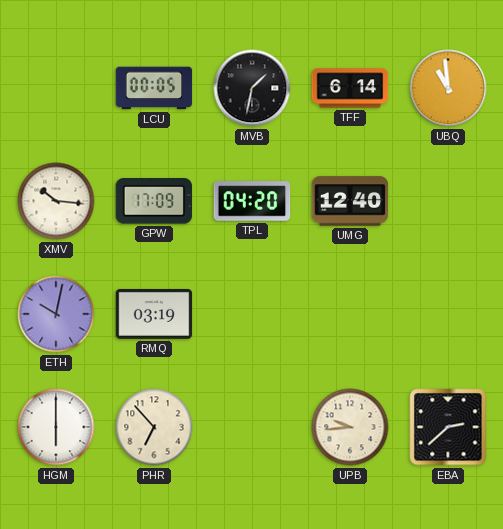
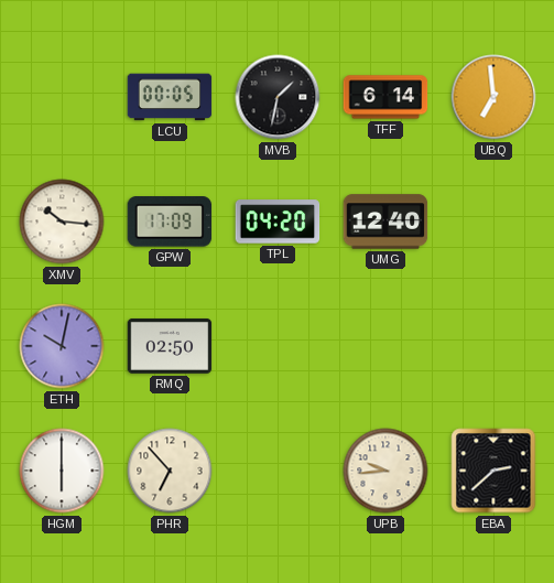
UBQ: 10:59 -> 6:59 (493, 97)
RMQ: 03:19 -> 02:50 (170, 346)
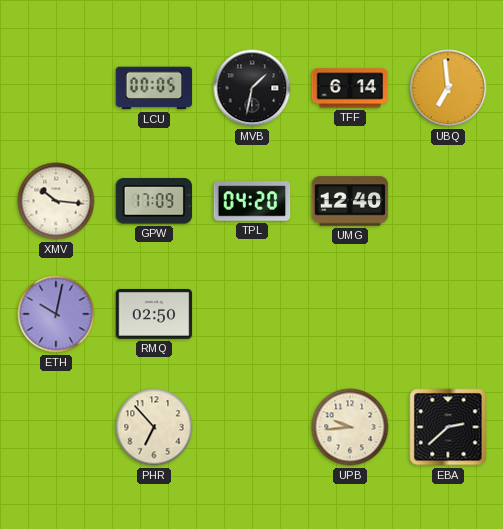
HGM: 6:00 -> none (62, 471)
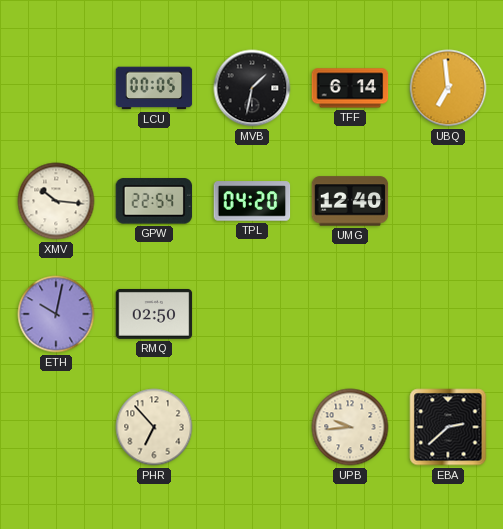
GPW: 17:09 -> 22:54 (154, 201)
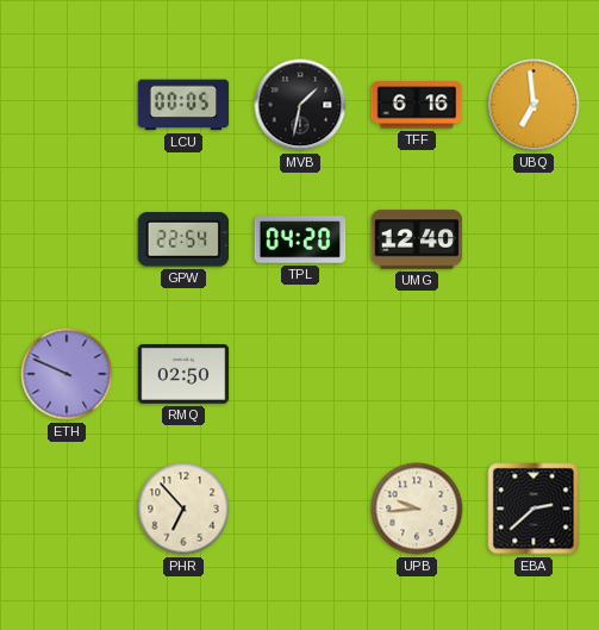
TFF: 6:14 -> 6:16 (417, 105)
XMV: 10:16 -> none (56, 201)
ETH: 10:02 -> 9:49 (67, 374)
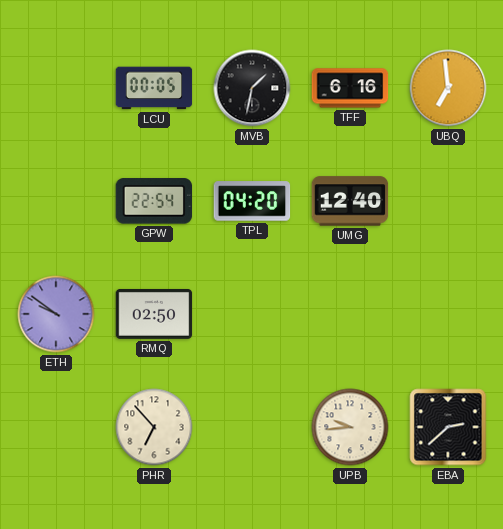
ETH: 9:49 -> 9:51 (56, 314)
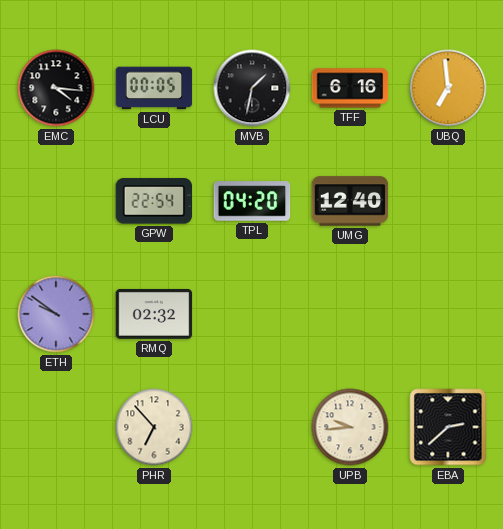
EMC: none -> 4:16 (56, 88)
RMQ: 02:50 -> 02:32 (154, 314)
